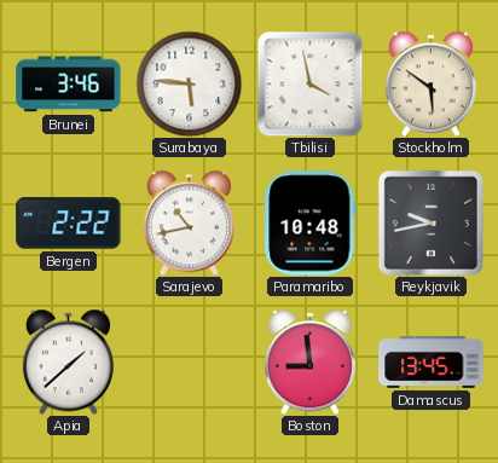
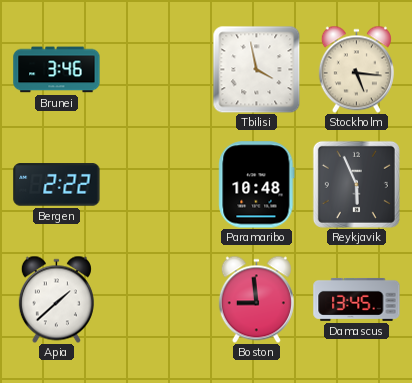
Surabaya: 5:46 -> none (189, 83)
Stockholm: 5:51 -> 5:16 (356, 69)
Sarajevo: 10:43 -> none (189, 222)
Reykjavik: 9:43 -> 5:56 (356, 184)
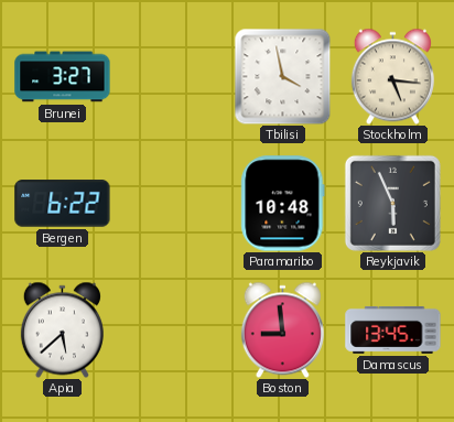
Brunei: 3:46 -> 3:27 (63, 77)
Bergen: 2:22 -> 6:22 (63, 204)
Apia: 1:38 -> 5:38 (62, 329)
